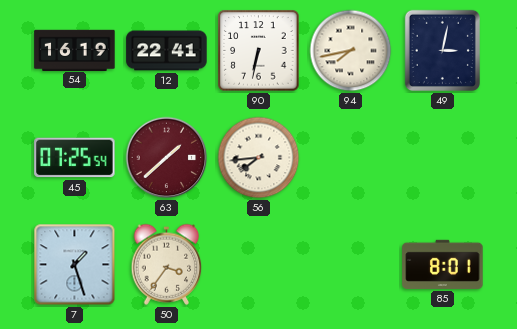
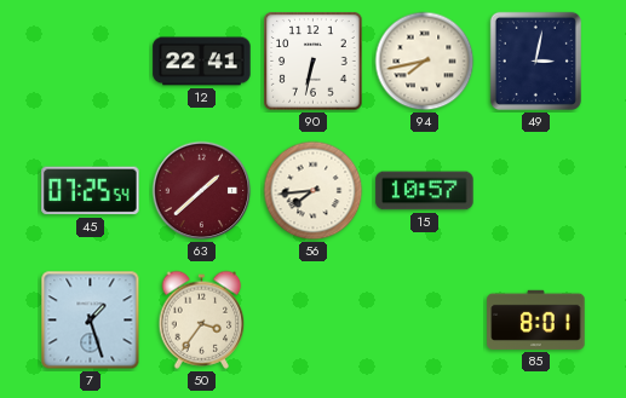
54: 16:19 -> none (75, 50)
15: none -> 10:57 (425, 191)
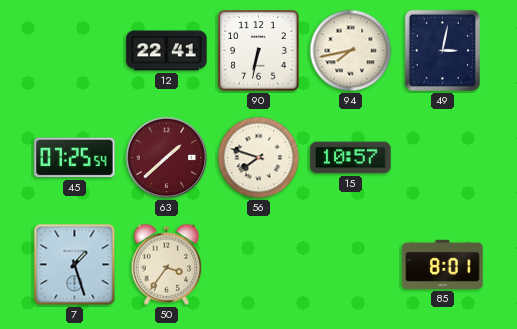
56: 7:44 -> 7:48 (259, 158)
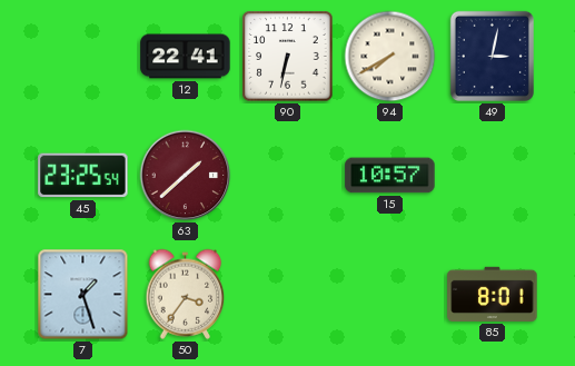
94: 7:43 -> 7:40 (390, 57)
45: 07:25 -> 23:25 (83, 176)
56: 7:48 -> none (259, 158)
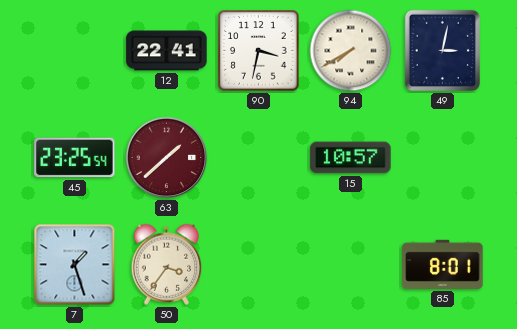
90: 6:32 -> 3:32 (259, 51)
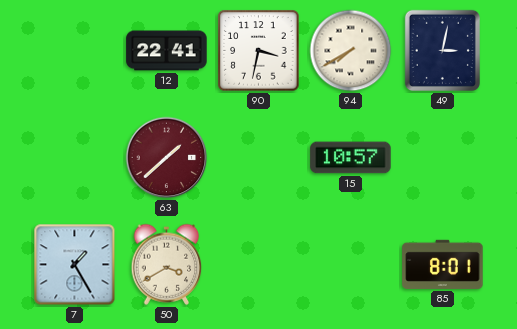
45: 23:25 -> none (75, 158)
7: 1:27 -> 1:25 (75, 265)
50: 3:36 -> 3:40 (167, 264)
